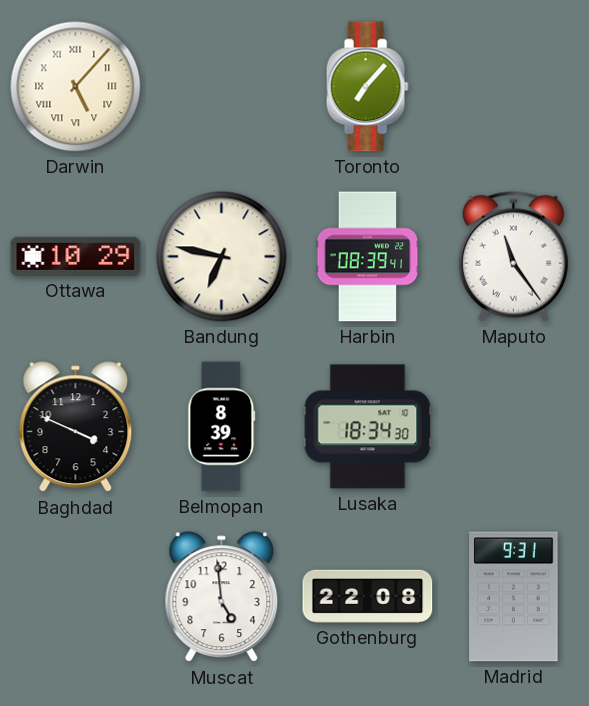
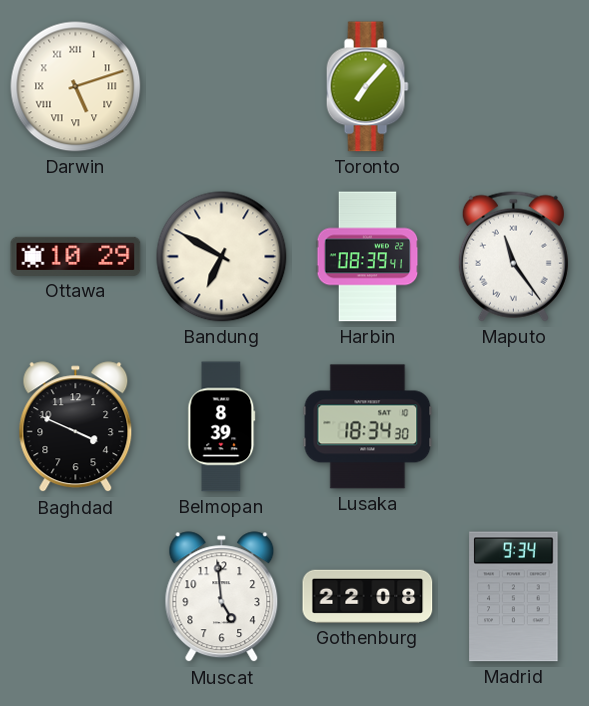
Darwin: 5:07 -> 5:12 (76, 87)
Bandung: 6:47 -> 6:50 (222, 257)
Madrid: 9:31 -> 9:34 (514, 597)
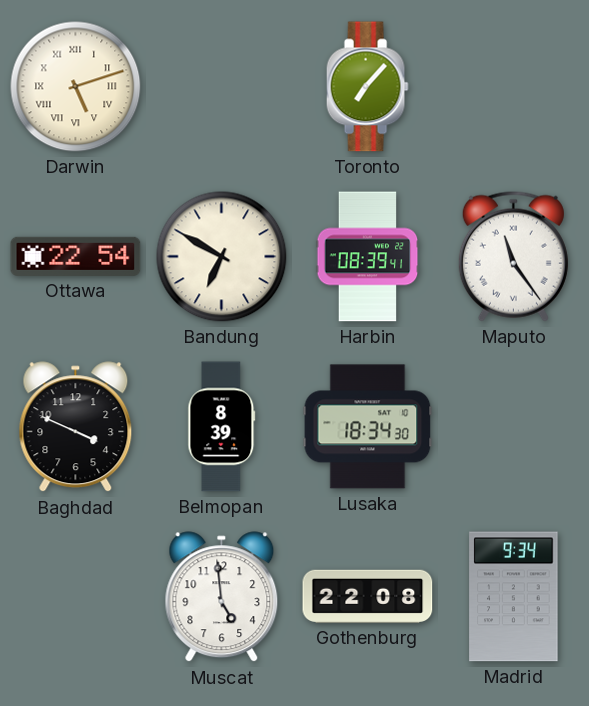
Ottawa: 10:29 -> 22:54 (76, 256)
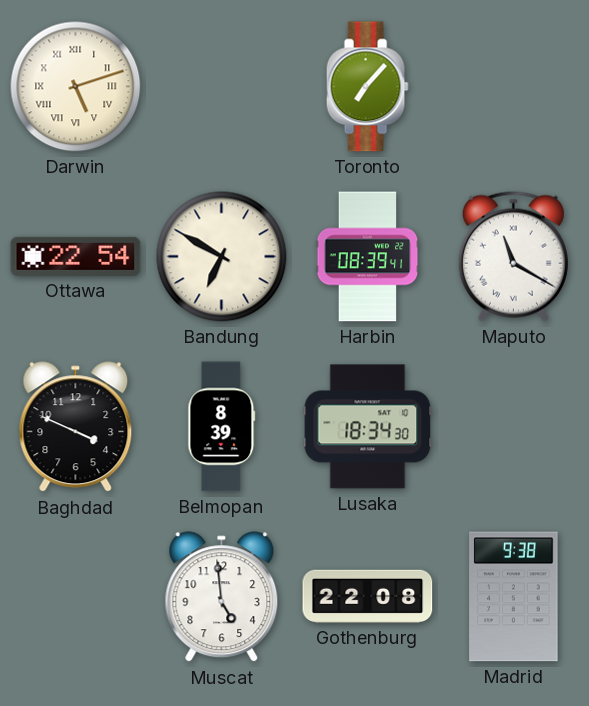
Maputo: 11:24 -> 11:20 (513, 256)
Madrid: 9:34 -> 9:38 (514, 597)
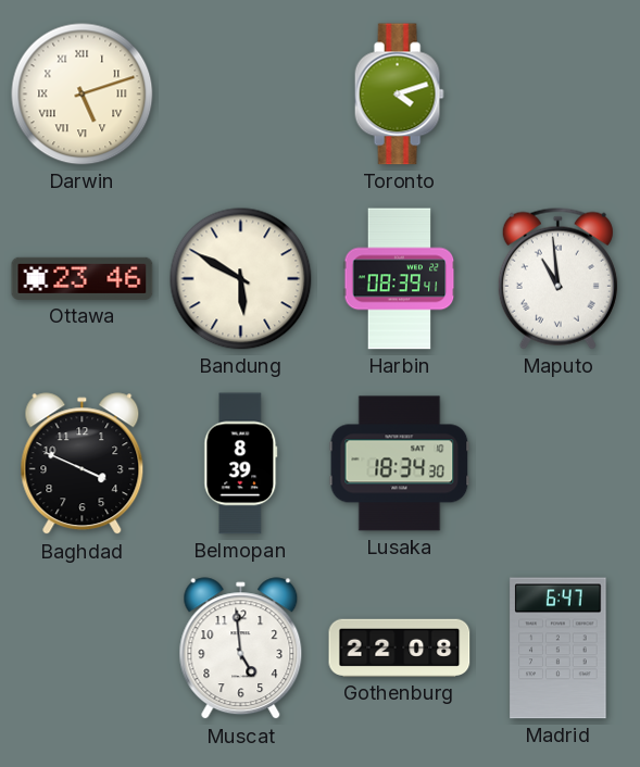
Toronto: 7:07 -> 4:12 (399, 95)
Ottawa: 22:54 -> 23:46 (83, 278)
Bandung: 6:50 -> 5:50 (241, 279)
Maputo: 11:20 -> 10:59 (557, 278)
Madrid: 9:38 -> 6:47 (559, 649)
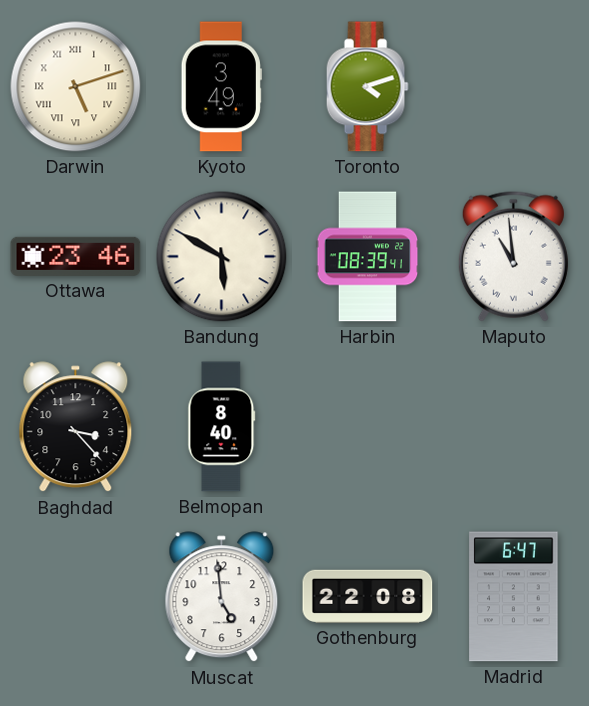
Kyoto: none -> 3:49 (221, 87)
Baghdad: 3:49 -> 3:23 (76, 427)
Belmopan: 8:39 -> 8:40 (222, 427)
Lusaka: 18:34 -> none (400, 464)
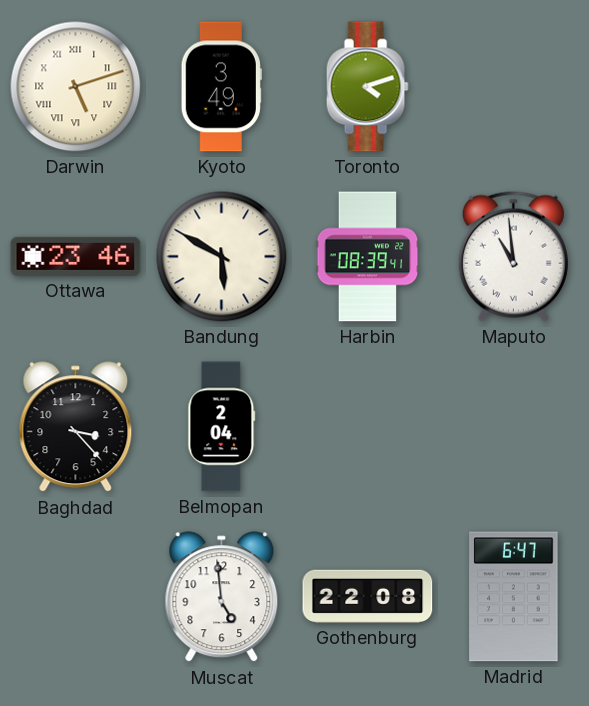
Belmopan: 8:40 -> 2:04 (222, 427)
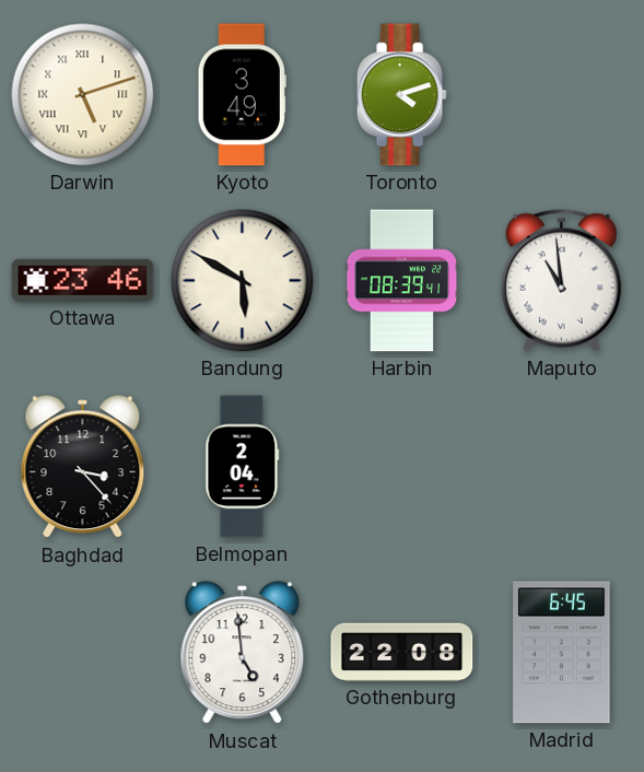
Madrid: 6:47 -> 6:45 (562, 653)
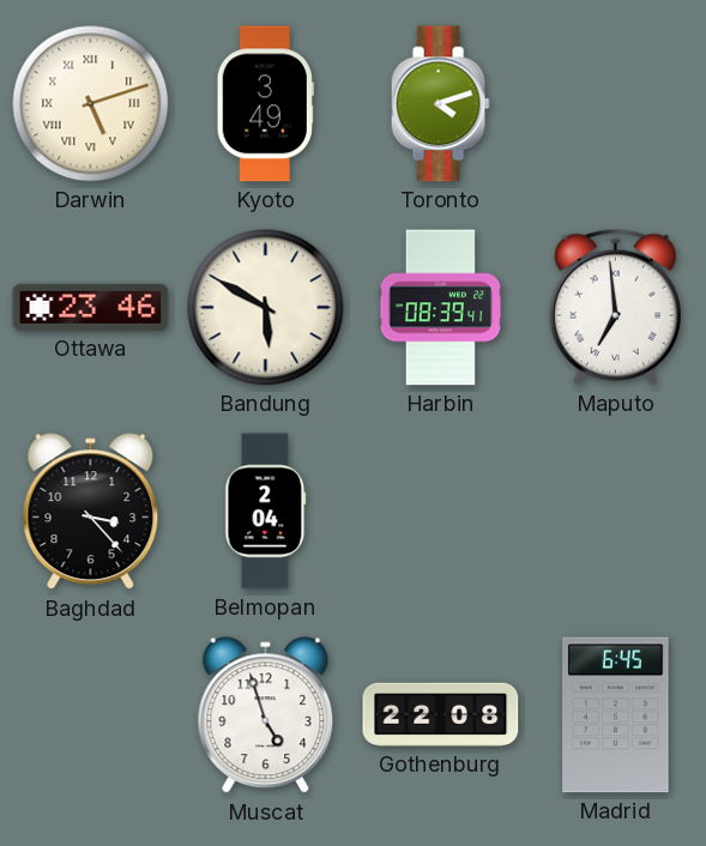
Maputo: 10:59 -> 6:59 (615, 307)
Muscat: 4:59 -> 4:57 (266, 715)
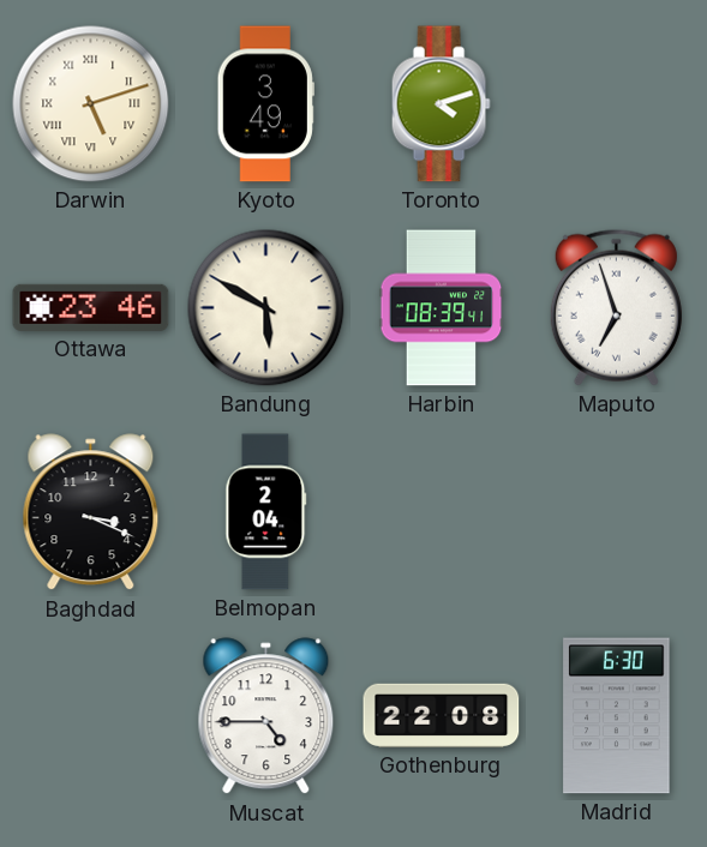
Maputo: 6:59 -> 6:57 (616, 307)
Baghdad: 3:23 -> 3:19 (91, 512)
Muscat: 4:57 -> 4:45 (266, 716)
Madrid: 6:45 -> 6:30 (617, 716)
